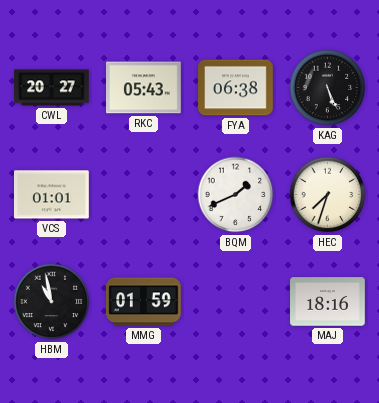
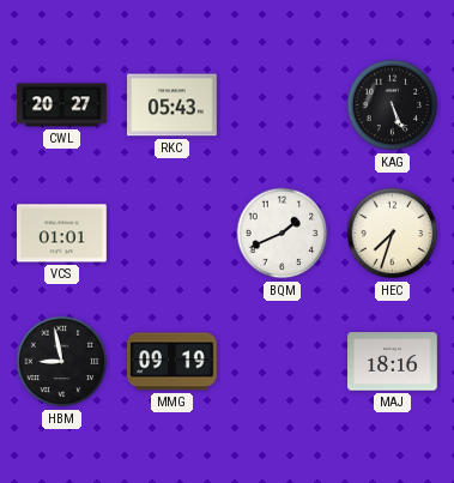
FYA: 06:38 -> none (236, 88)
HBM: 10:58 -> 8:58 (62, 362)
MMG: 01:59 -> 09:19 (172, 362)
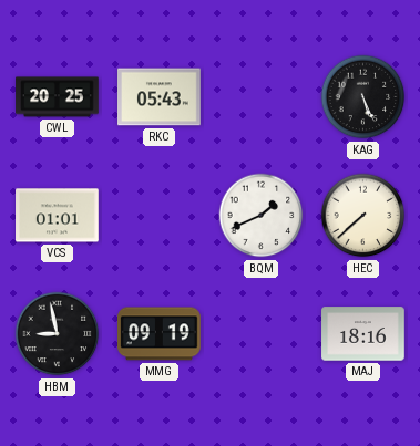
CWL: 20:27 -> 20:25 (58, 97)
HEC: 7:33 -> 7:38 (363, 216)
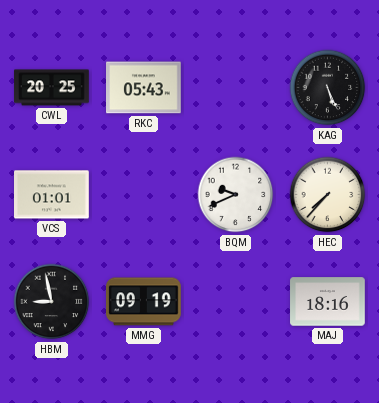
BQM: 1:41 -> 9:41 (236, 195)
HEC: 7:38 -> 7:37 (328, 195)
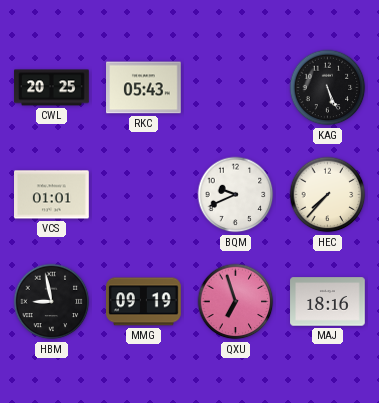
QXU: none -> 6:57 (236, 302)
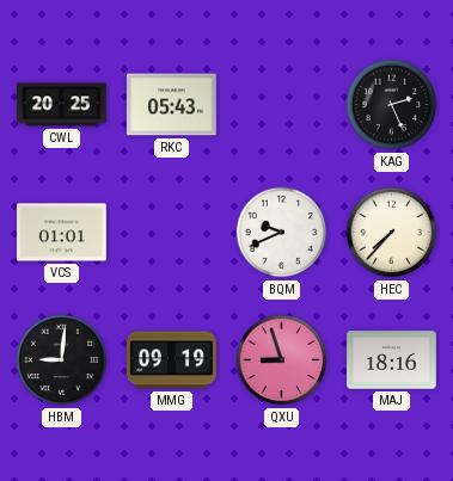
KAG: 5:26 -> 2:26 (392, 105)
HBM: 8:58 -> 9:01 (62, 360)
QXU: 6:57 -> 8:57 (282, 360)
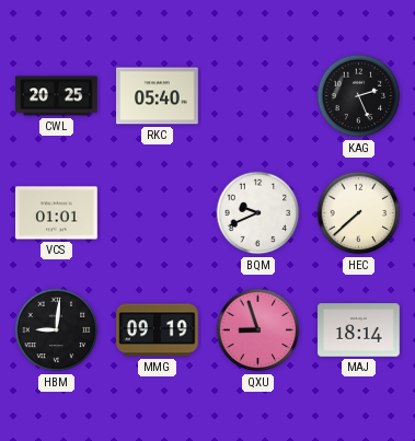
RKC: 05:43 -> 05:40 (158, 96)
HEC: 7:37 -> 7:38 (359, 213)
MAJ: 18:16 -> 18:14 (359, 330)
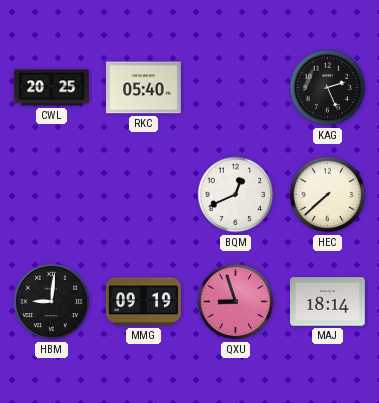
VCS: 01:01 -> none (57, 213)
BQM: 9:41 -> 12:41 (236, 195)
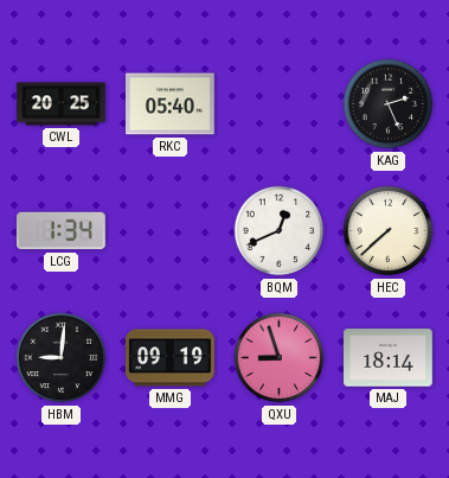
LCG: none -> 1:34 (62, 231)
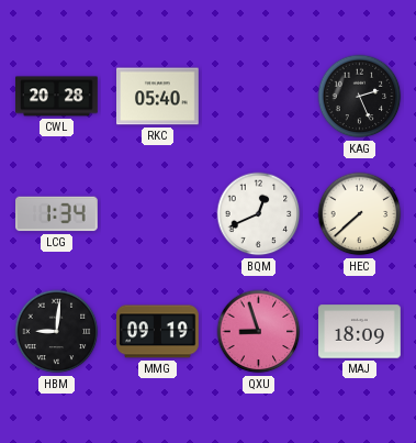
CWL: 20:25 -> 20:28 (57, 97)
MAJ: 18:14 -> 18:09 (360, 332)
